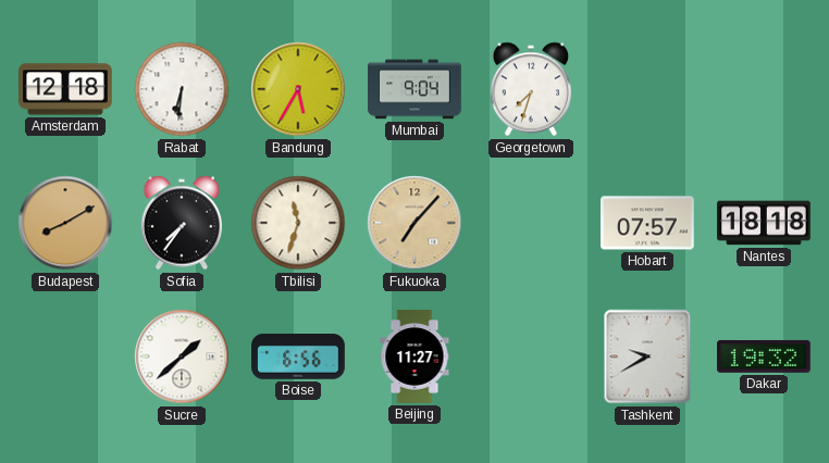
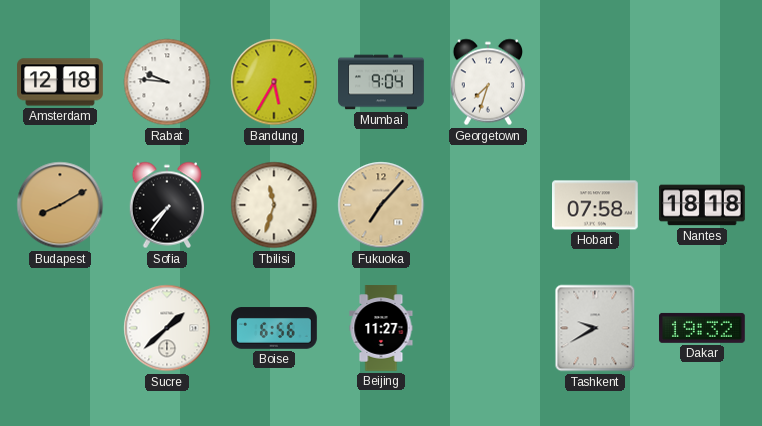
Rabat: 6:31 -> 9:46 (167, 82)
Hobart: 07:57 -> 07:58 (596, 205)
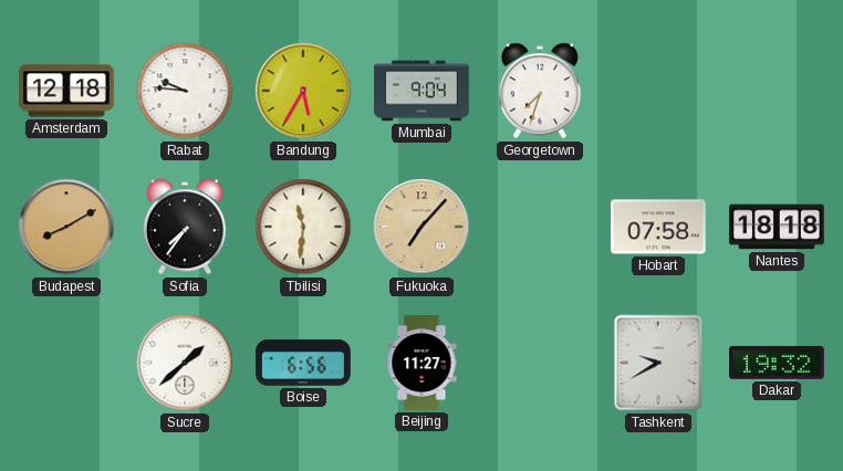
Tbilisi: 11:33 -> 11:31 (303, 227)
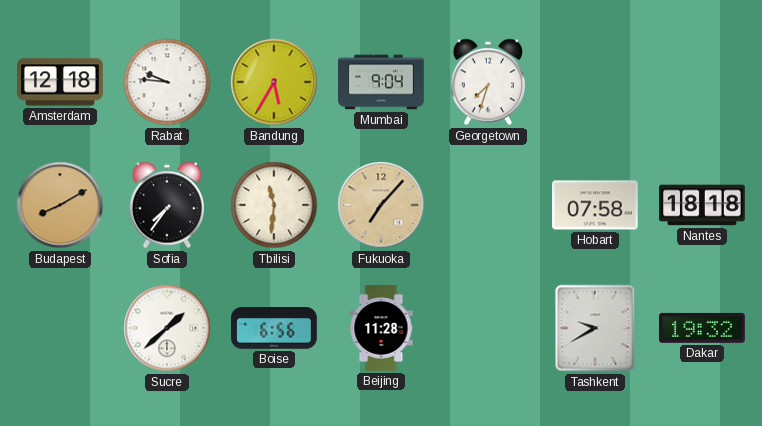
Beijing: 11:27 -> 11:28 (381, 328)
